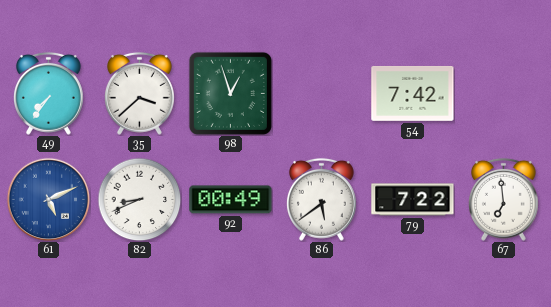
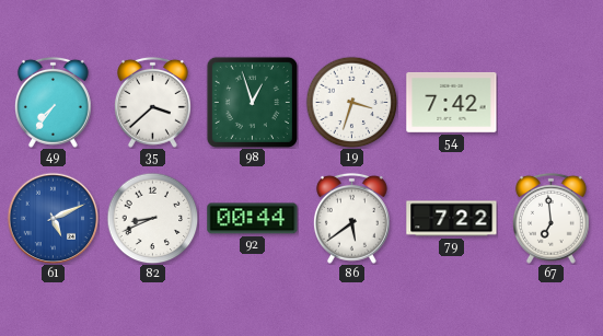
19: none -> 3:33 (351, 102)
92: 00:49 -> 00:44 (253, 219)
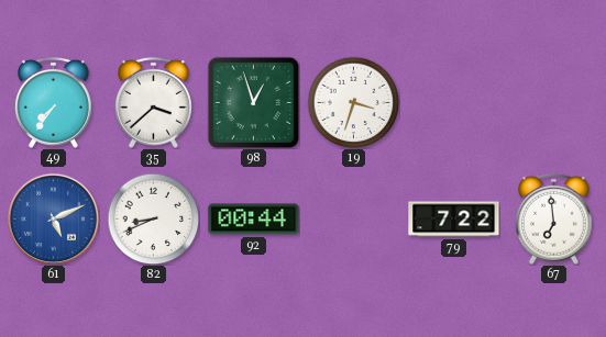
54: 7:42 -> none (452, 102)
86: 5:39 -> none (351, 218)
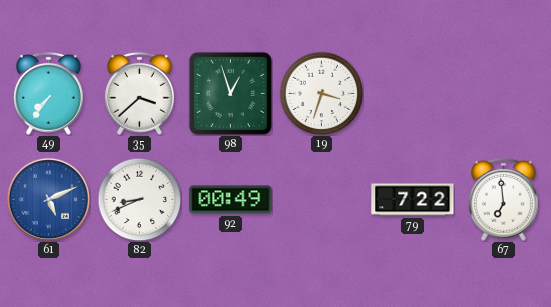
92: 00:44 -> 00:49 (231, 200)
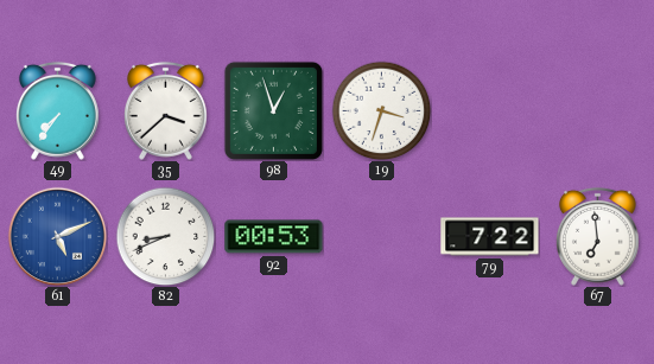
92: 00:49 -> 00:53 (274, 237)
